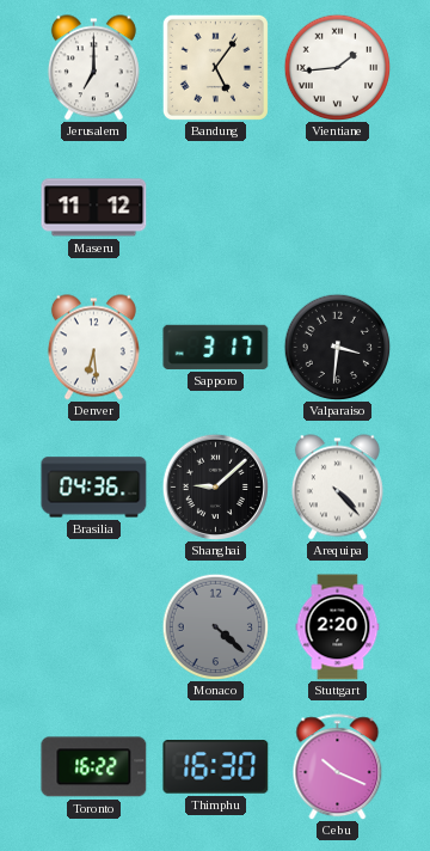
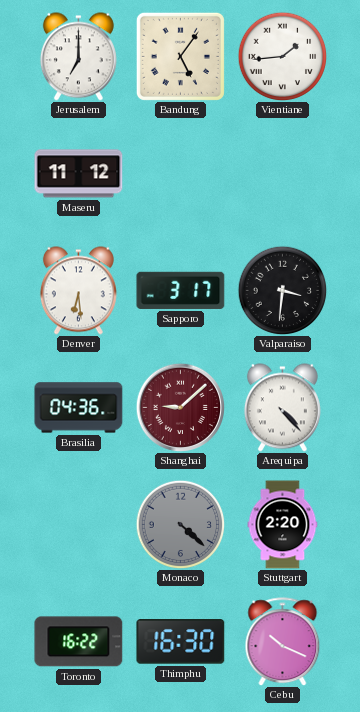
Shanghai dial: black -> burgundy (180, 407)
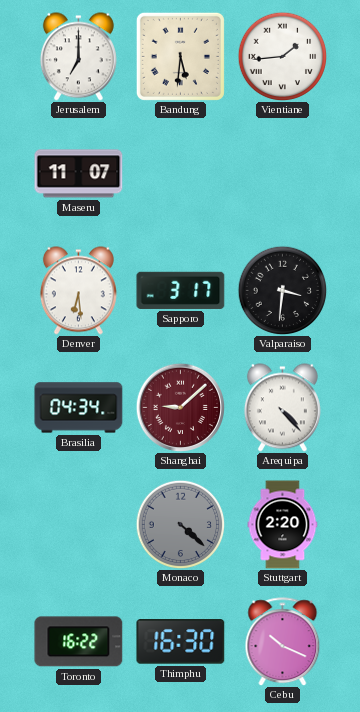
Bandung: 5:06 -> 5:31 (180, 56)
Maseru: 11:12 -> 11:07 (79, 174)
Brasilia: 04:36 -> 04:34 (79, 408)
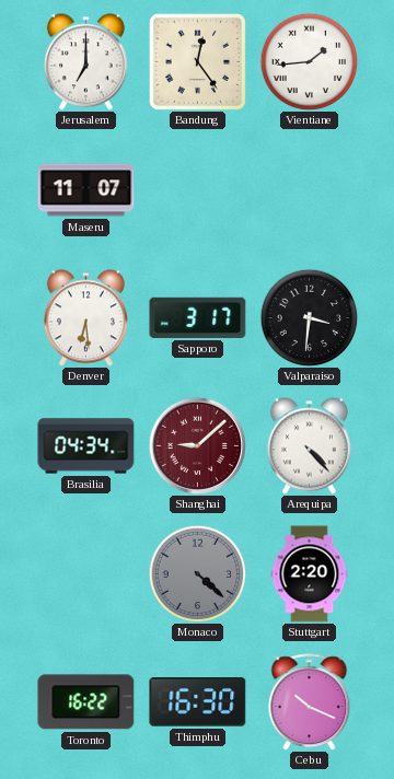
Bandung: 5:31 -> 12:24 (197, 61)
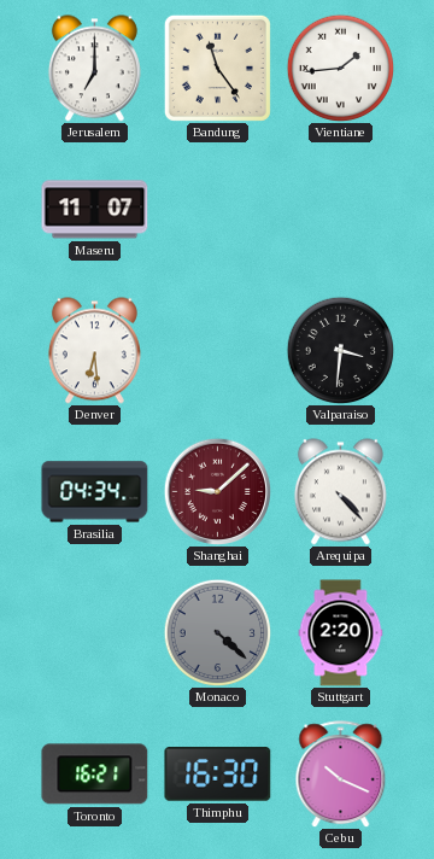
Bandung: 12:24 -> 11:24 (217, 68)
Sapporo: 3:17 -> none (198, 317)
Toronto: 16:22 -> 16:21 (95, 775)
